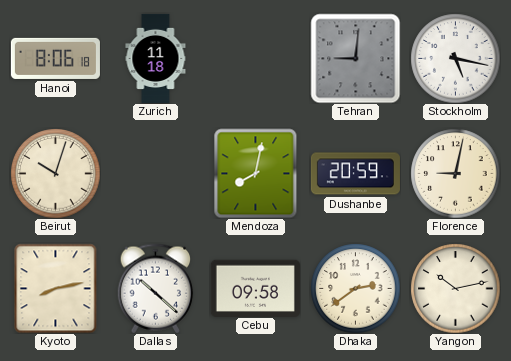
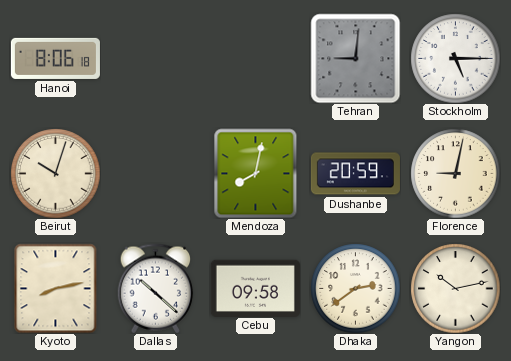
Zurich: 11:18 -> none (156, 58)
Stockholm: 5:17 -> 5:15 (455, 58)
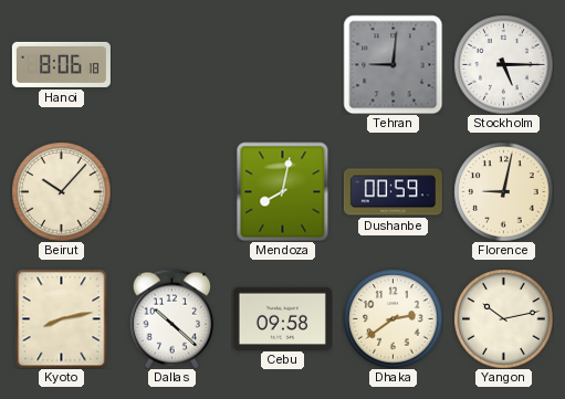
Beirut: 10:03 -> 10:07 (61, 191)
Dushanbe: 20:59 -> 00:59 (393, 192)
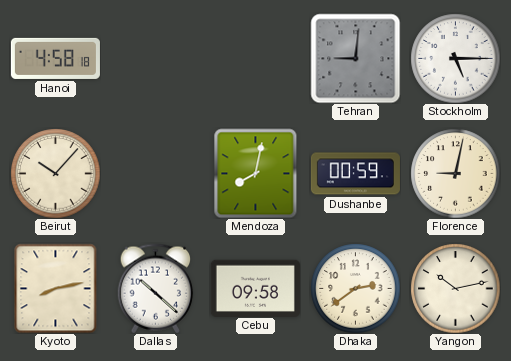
Hanoi: 8:06 -> 4:58 (55, 58)
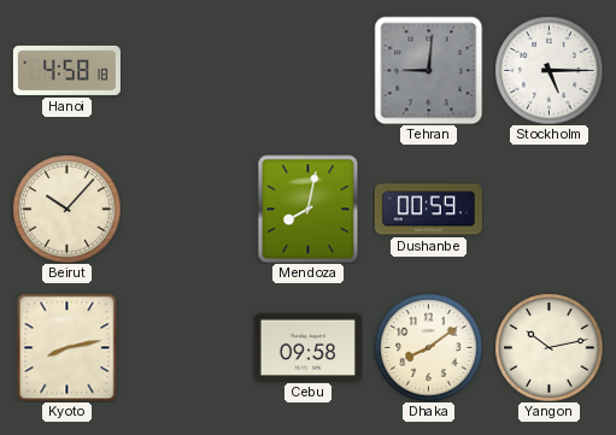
Florence: 9:02 -> none (455, 173)
Dallas: 10:22 -> none (156, 288)
Dhaka: 2:39 -> 8:09 (428, 347)
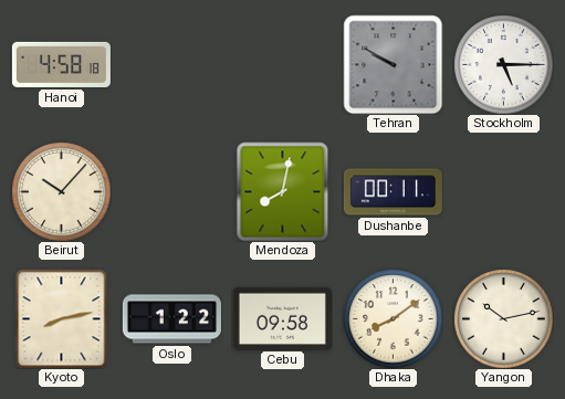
Tehran: 9:01 -> 9:50 (393, 64)
Dushanbe: 00:59 -> 00:11 (393, 192)
Oslo: none -> 1:22 (171, 319)
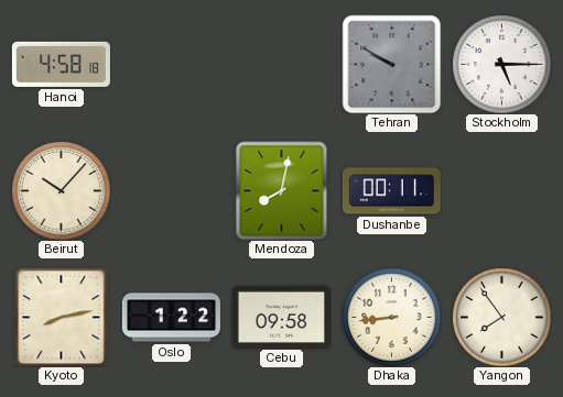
Dhaka: 8:09 -> 8:44 (391, 317)
Yangon: 10:13 -> 7:54 (501, 317)
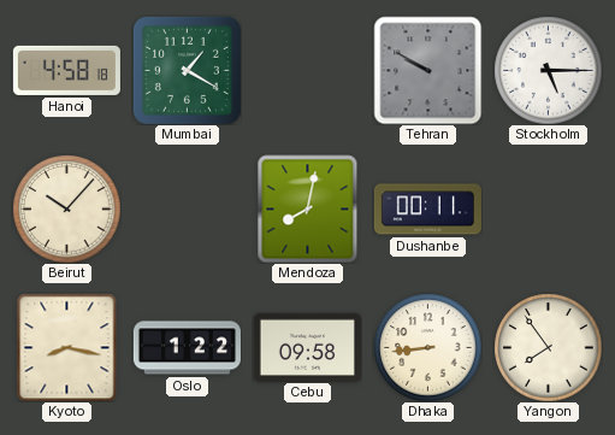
Mumbai: none -> 1:20 (187, 70)
Kyoto: 8:13 -> 8:17 (67, 347)
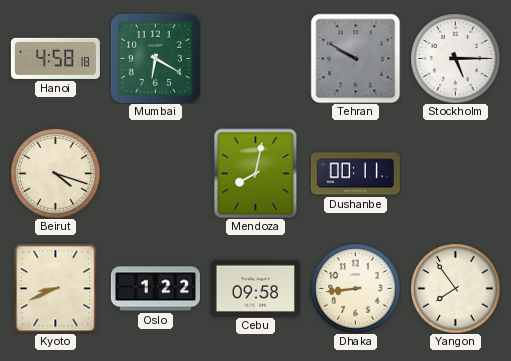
Mumbai: 1:20 -> 6:20 (155, 58)
Beirut: 10:07 -> 4:18 (55, 173)
Kyoto: 8:17 -> 8:41 (56, 288)
